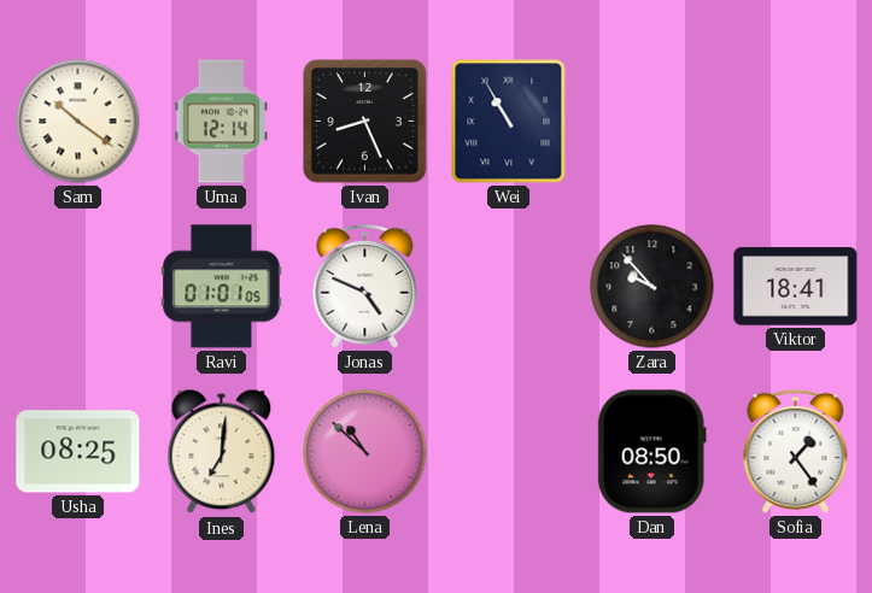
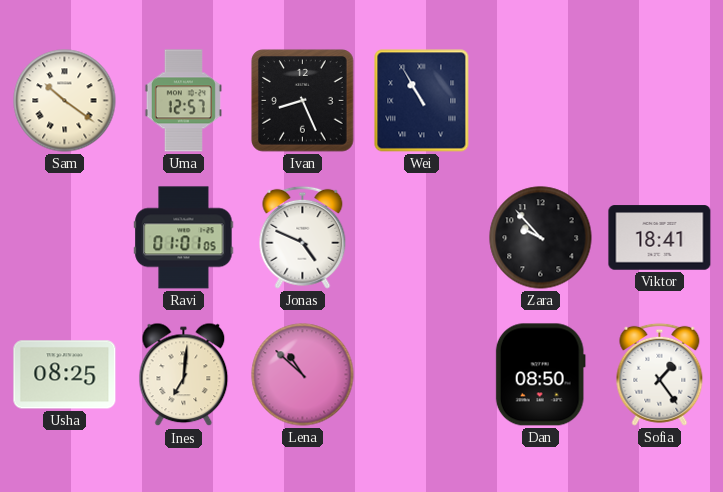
Uma: 12:14 -> 12:57 (183, 101)
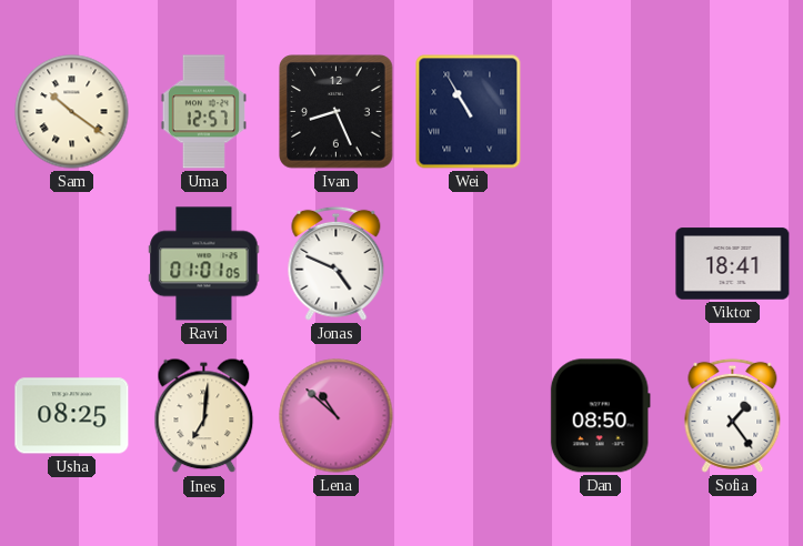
Zara: 9:53 -> none (541, 238)
